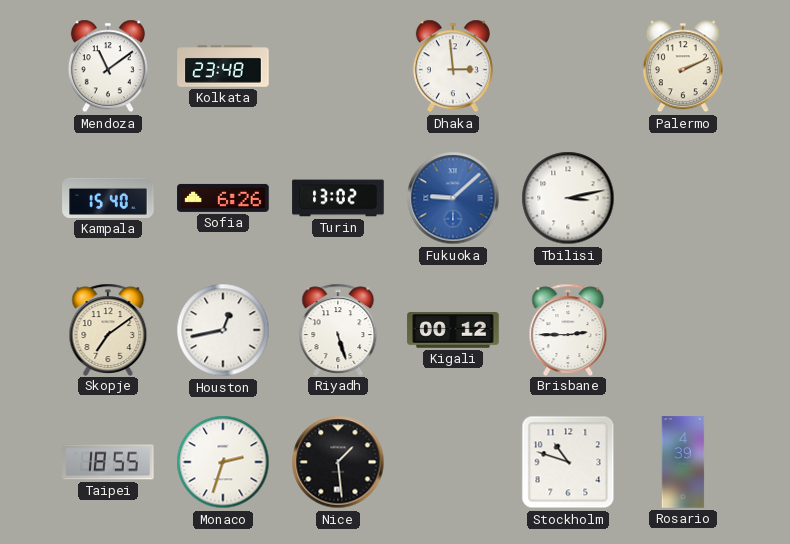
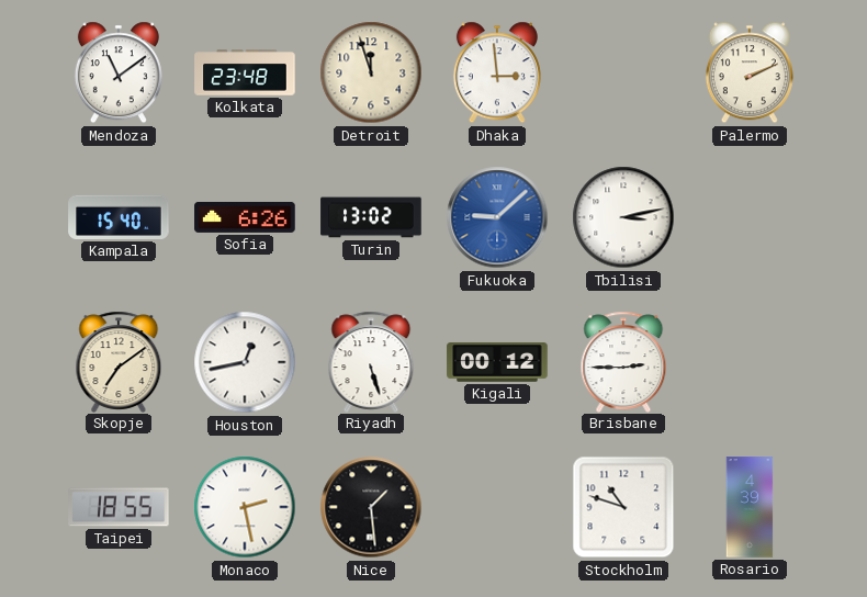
Detroit: none -> 11:57 (371, 72)
Monaco: 2:33 -> 2:28 (245, 507)
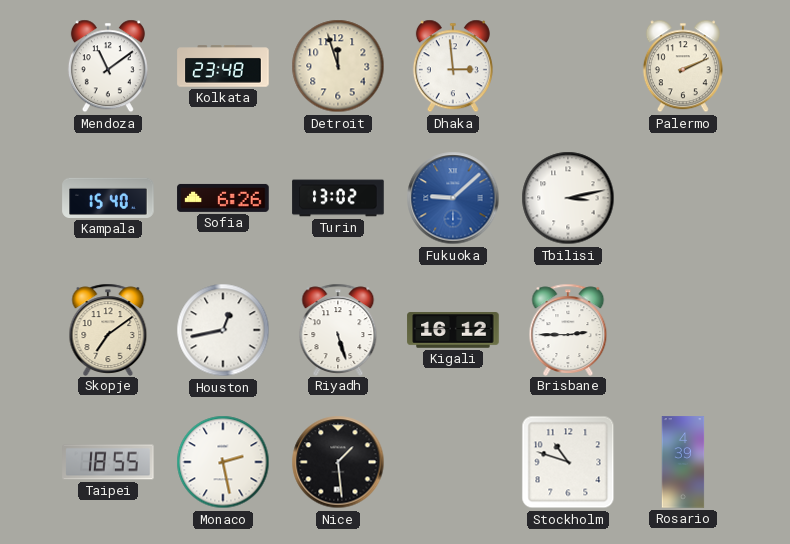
Kigali: 00:12 -> 16:12 (453, 330)
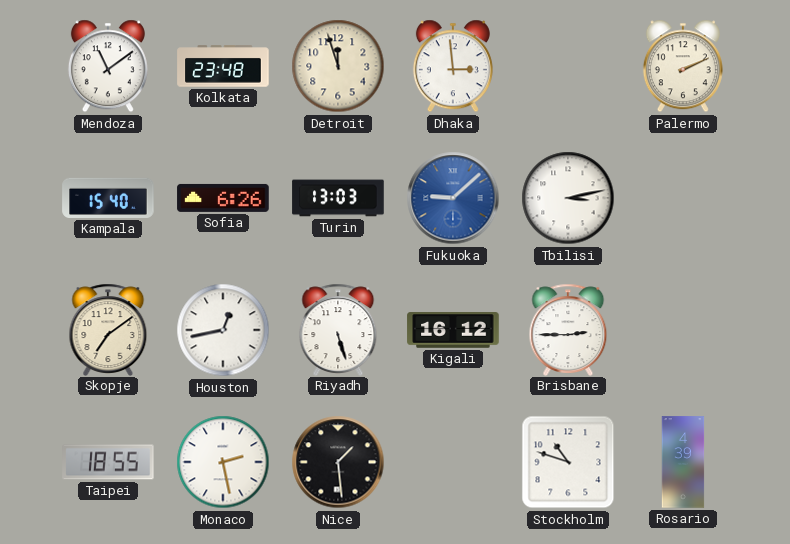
Turin: 13:02 -> 13:03 (338, 198)
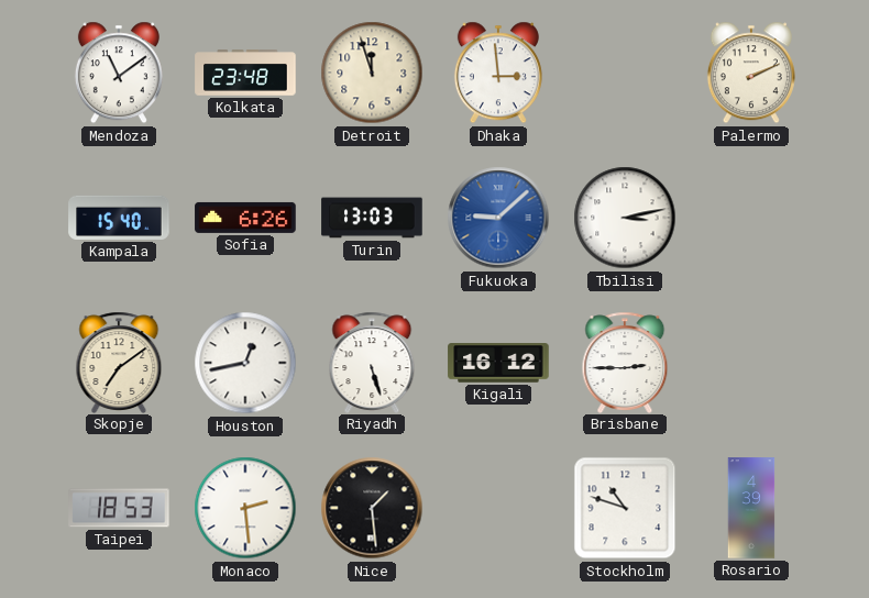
Taipei: 18:55 -> 18:53 (119, 508)
Monaco: 2:28 -> 2:29 (245, 508)
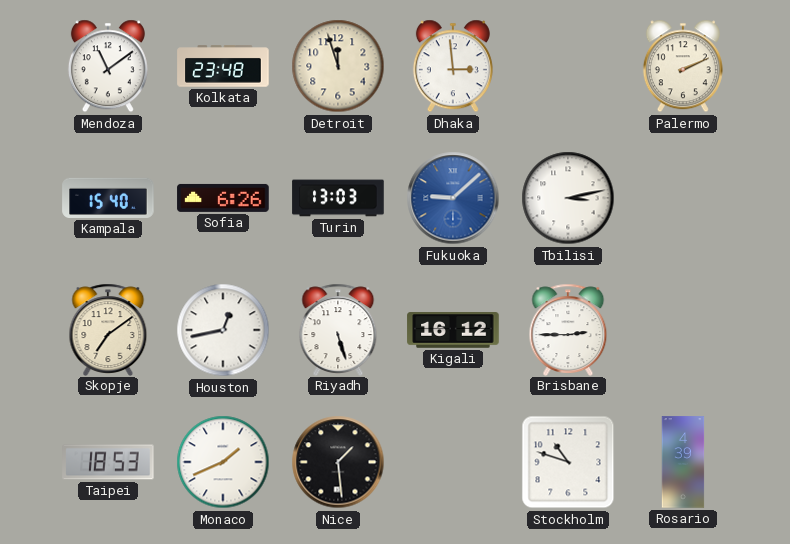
Monaco: 2:29 -> 1:41 (223, 462)
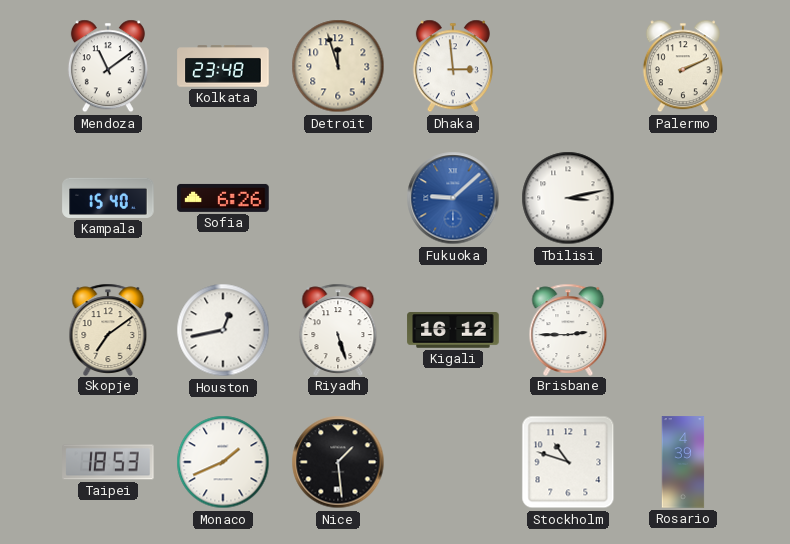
Turin: 13:03 -> none (338, 198)
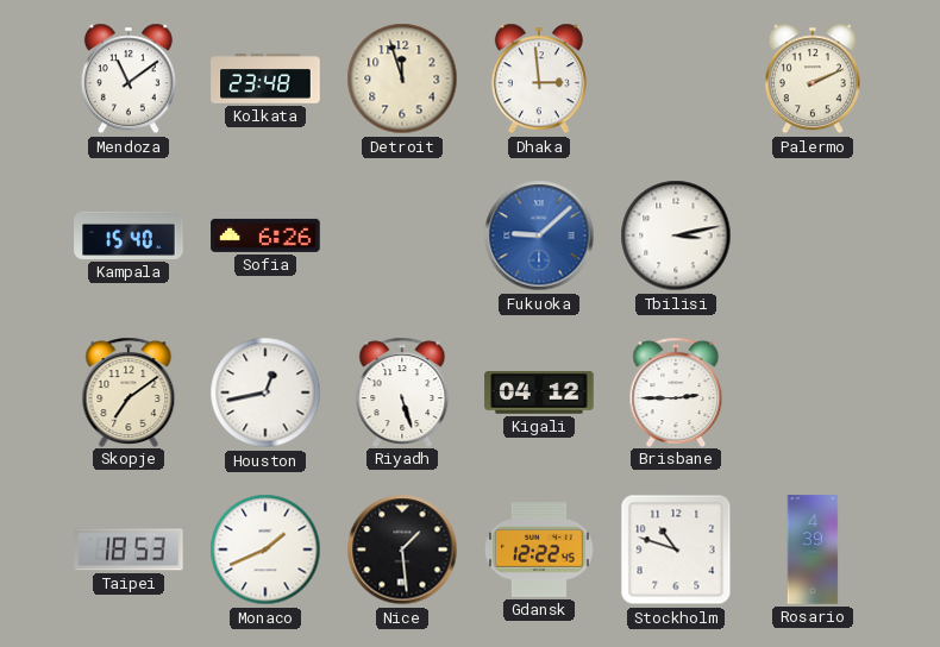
Kigali: 16:12 -> 04:12 (539, 392)
Gdansk: none -> 12:22 (539, 549)
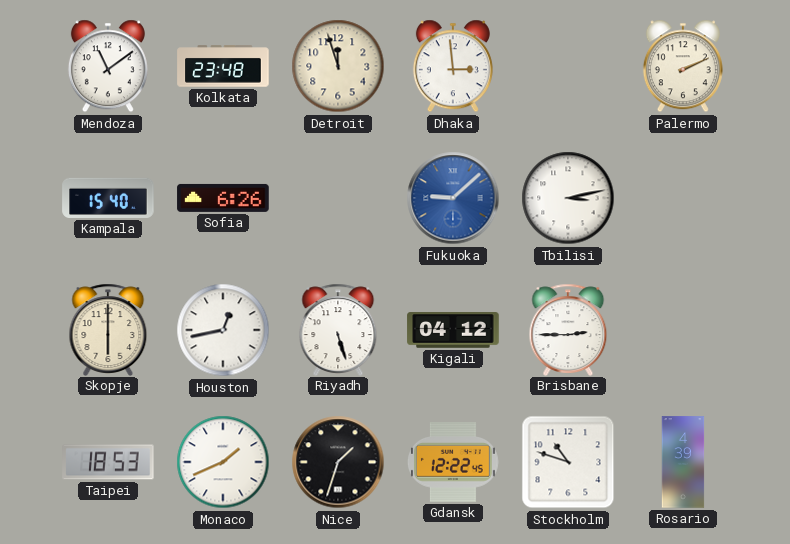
Skopje: 7:09 -> 6:00 (108, 329)
Nice: 1:29 -> 1:33 (338, 462)
